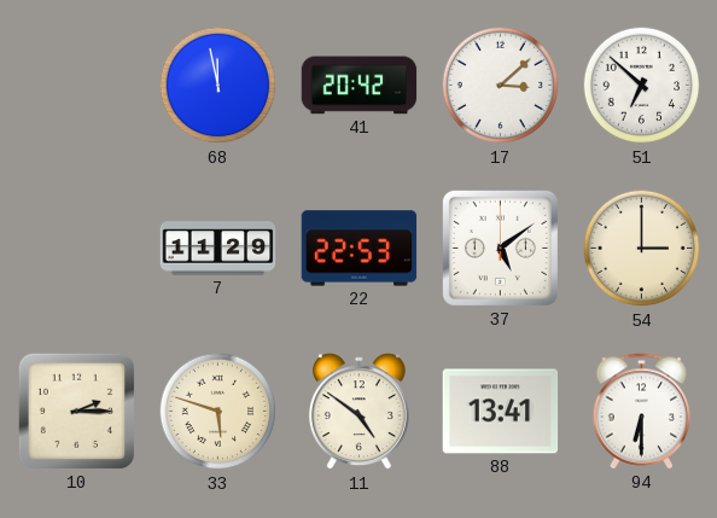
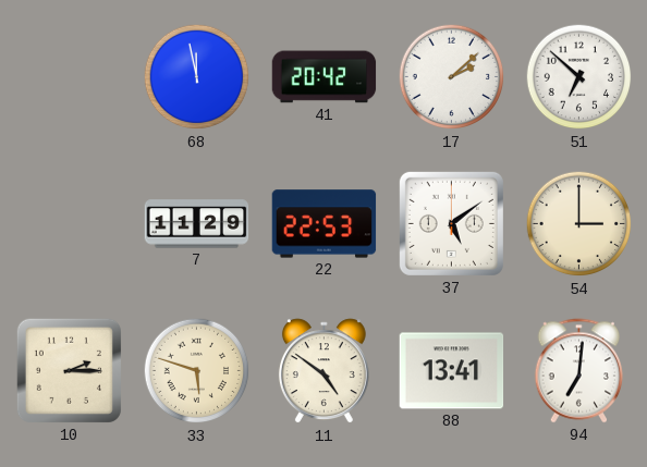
17: 3:08 -> 2:08 (452, 77)
94: 6:30 -> 7:01 (579, 371)
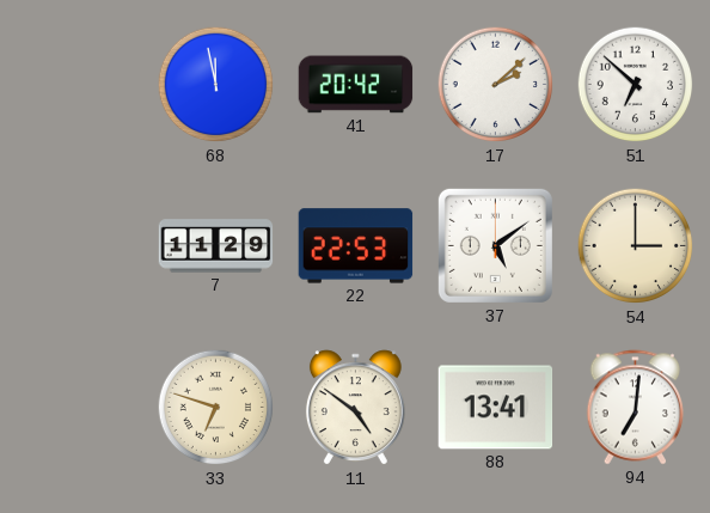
10: 2:15 -> none (69, 370)
33: 5:48 -> 6:48 (216, 408)
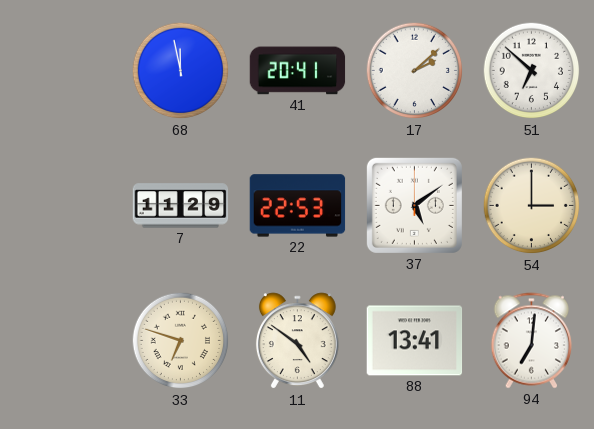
41: 20:42 -> 20:41 (298, 71)
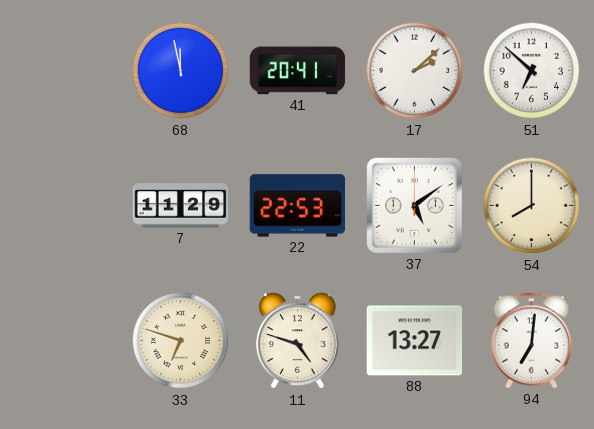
54: 3:00 -> 8:00 (532, 206)
11: 4:51 -> 4:48 (297, 341)
88: 13:41 -> 13:27 (415, 341)
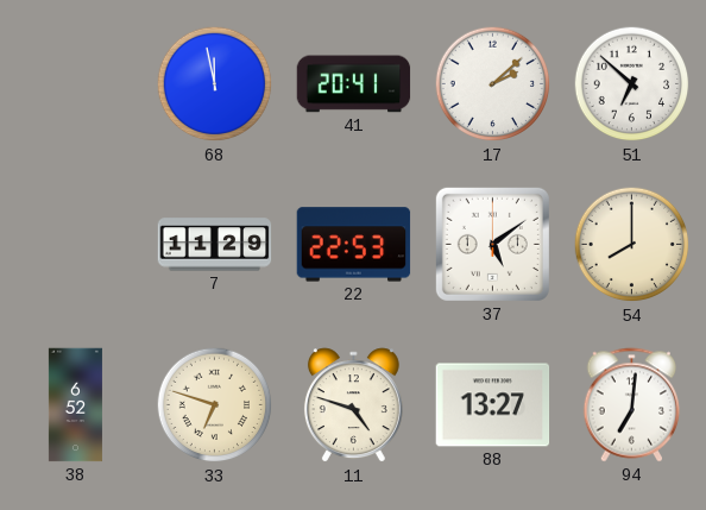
38: none -> 6:52 (75, 405)
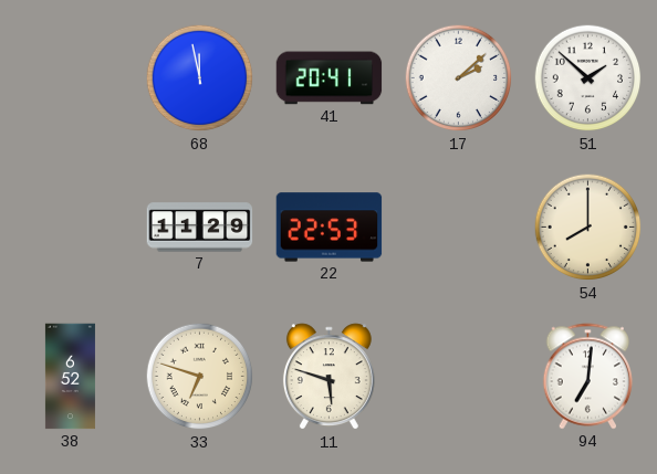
51: 6:52 -> 1:52 (588, 78)
37: 5:09 -> none (492, 244)
11: 4:48 -> 5:48 (328, 377)
88: 13:27 -> none (493, 405)
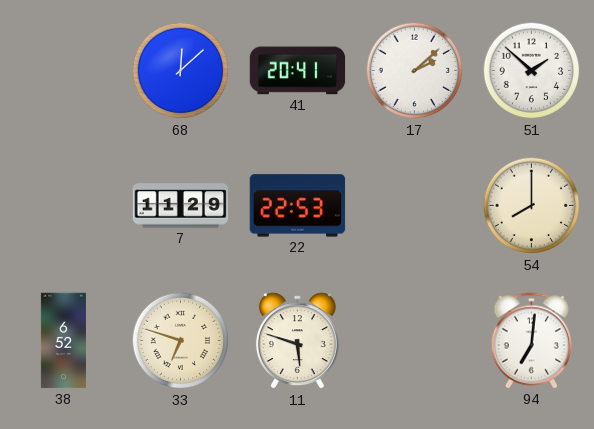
68: 11:58 -> 12:08 (181, 71)
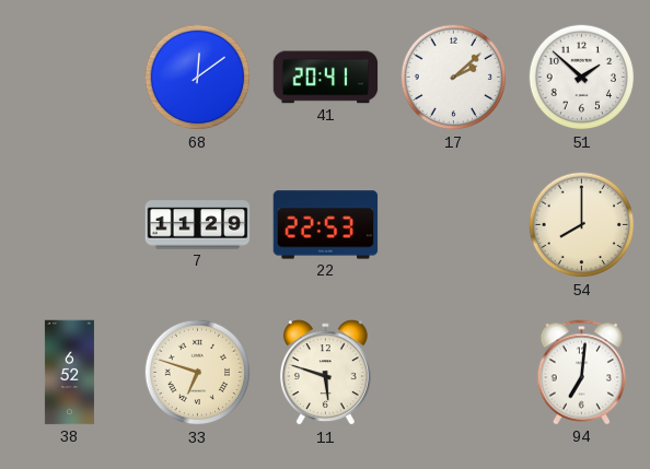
68: 12:08 -> 12:09 (198, 78)
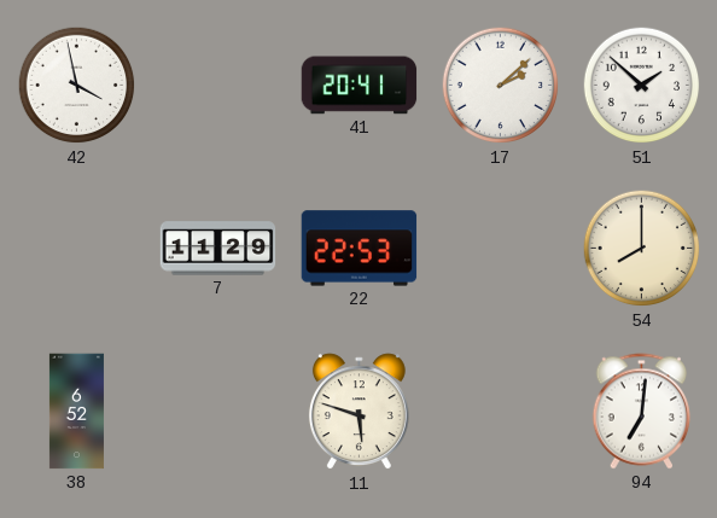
42: none -> 3:58 (77, 86)
68: 12:09 -> none (198, 78)
33: 6:48 -> none (198, 373)
